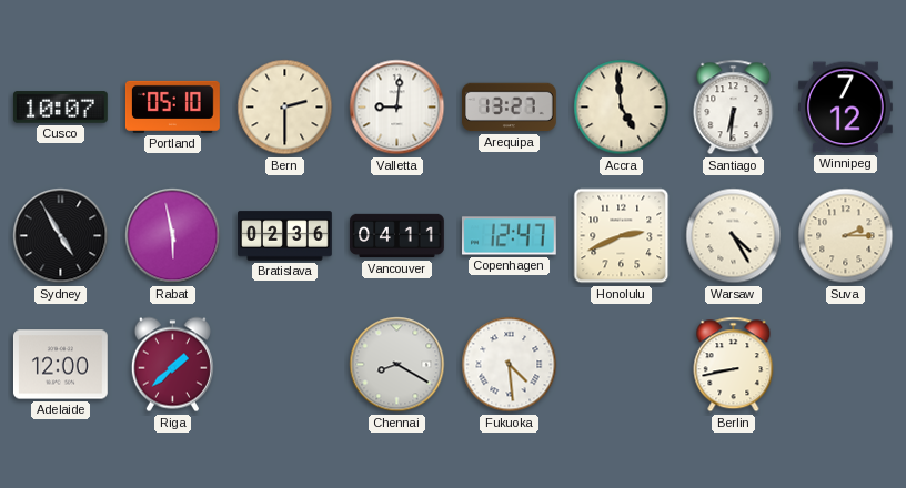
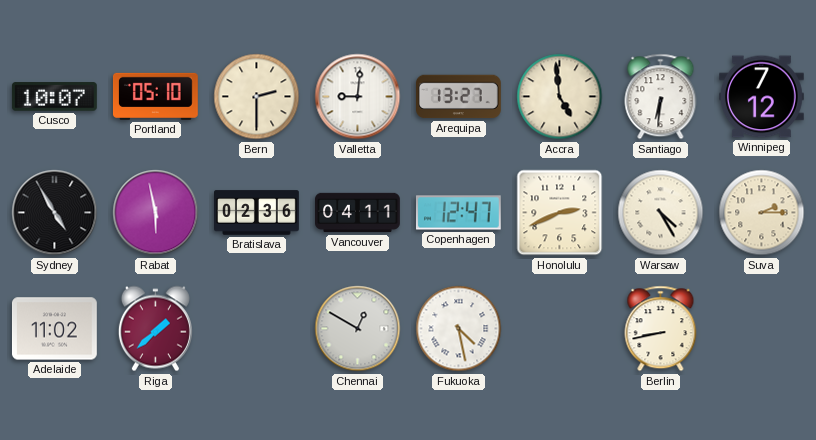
Adelaide: 12:00 -> 11:02 (54, 329)
Chennai: 8:20 -> 12:50 (358, 329)
Fukuoka: 4:29 -> 4:28 (459, 329)
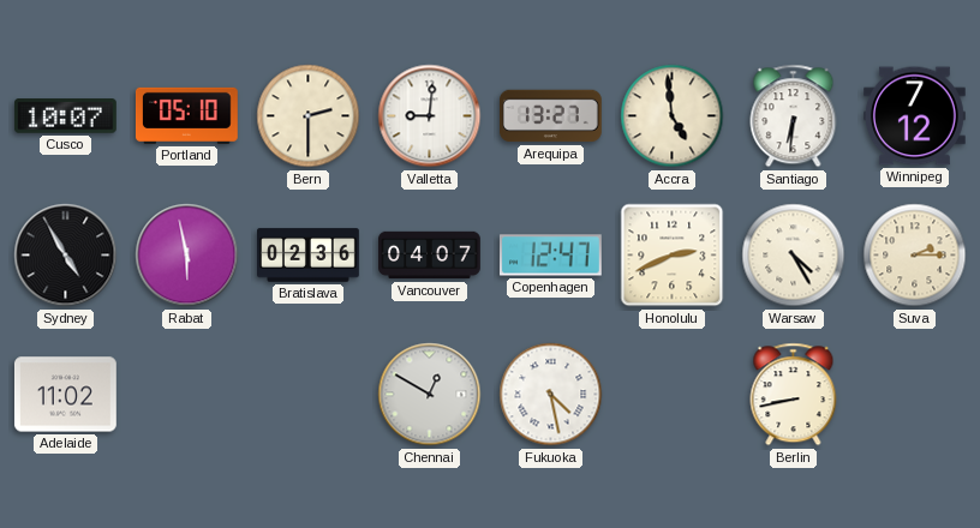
Vancouver: 04:11 -> 04:07 (430, 256)
Riga: 1:38 -> none (155, 329)
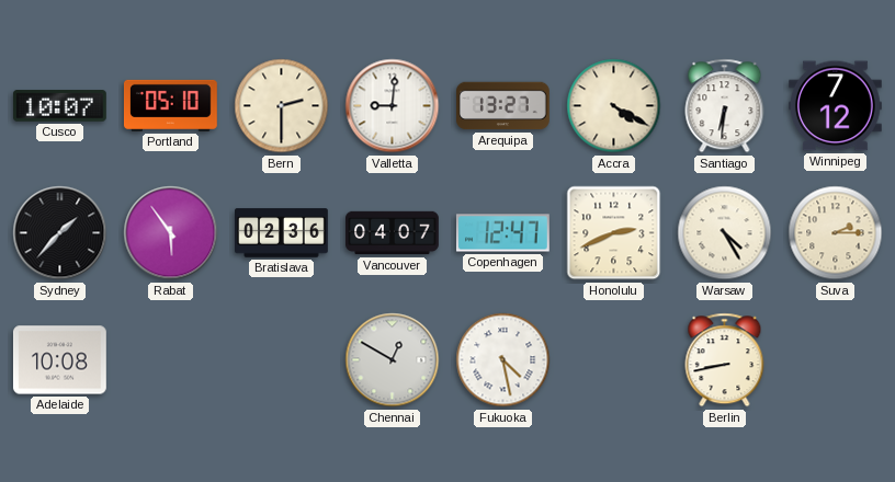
Accra: 4:59 -> 4:20 (614, 106)
Sydney: 4:55 -> 1:37 (60, 233)
Rabat: 5:58 -> 5:54 (171, 233)
Adelaide: 11:02 -> 10:08 (59, 360)
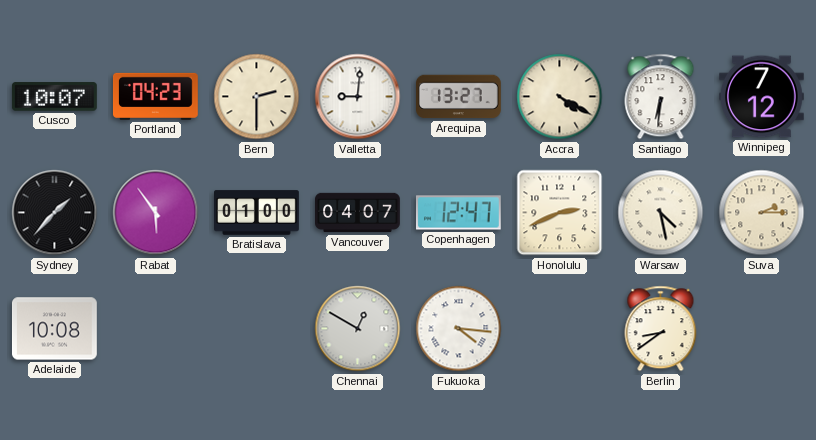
Portland: 05:10 -> 04:23 (155, 96)
Bratislava: 02:36 -> 01:00 (257, 213)
Warsaw: 4:25 -> 4:28 (661, 213)
Fukuoka: 4:28 -> 4:16 (459, 329)
Berlin: 8:43 -> 8:39 (661, 329)
